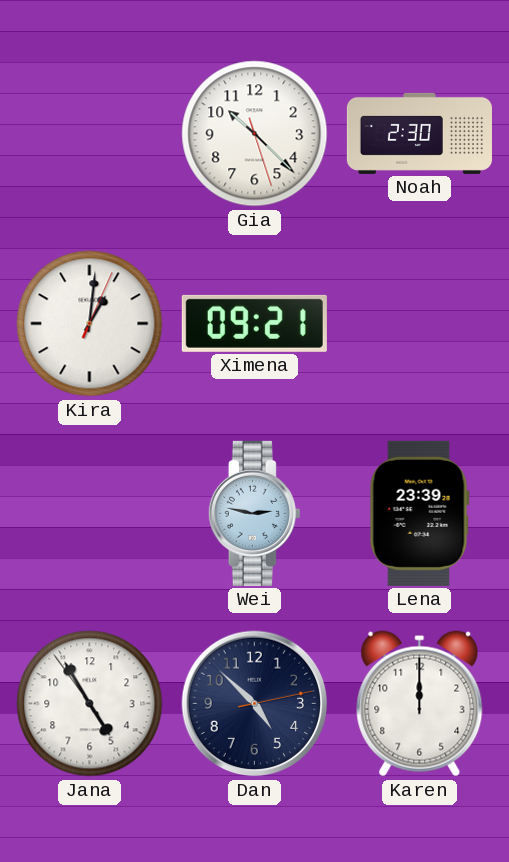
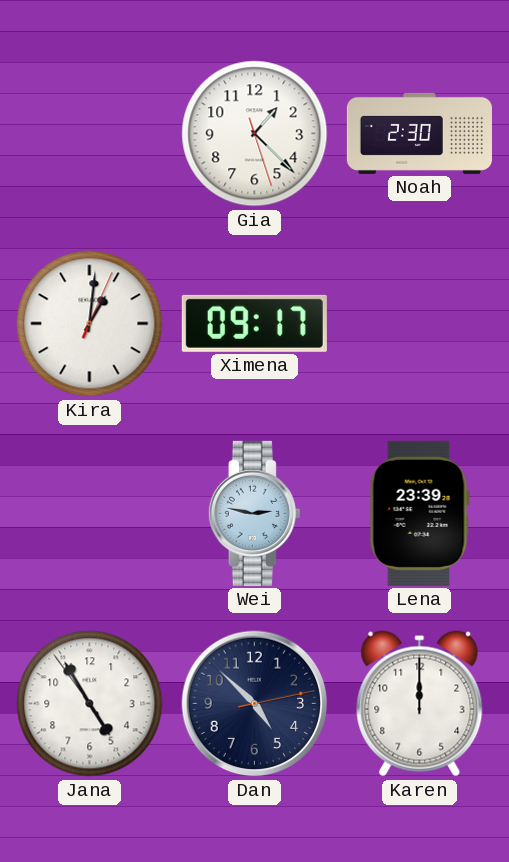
Gia: 10:22 -> 1:22 (255, 134)
Ximena: 09:21 -> 09:17 (254, 323)
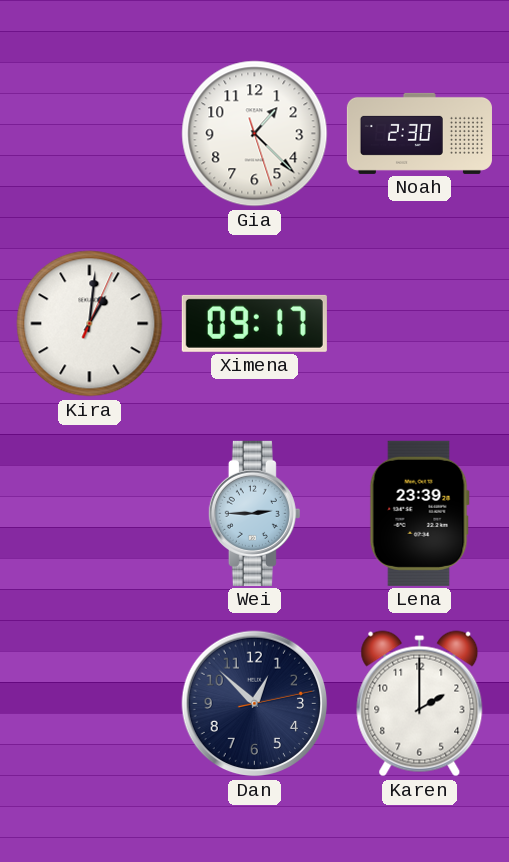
Wei: 2:47 -> 2:45 (254, 513)
Jana: 4:54 -> none (90, 704)
Dan: 4:52 -> 12:52 (255, 704)
Karen: 12:00 -> 2:00 (420, 704)
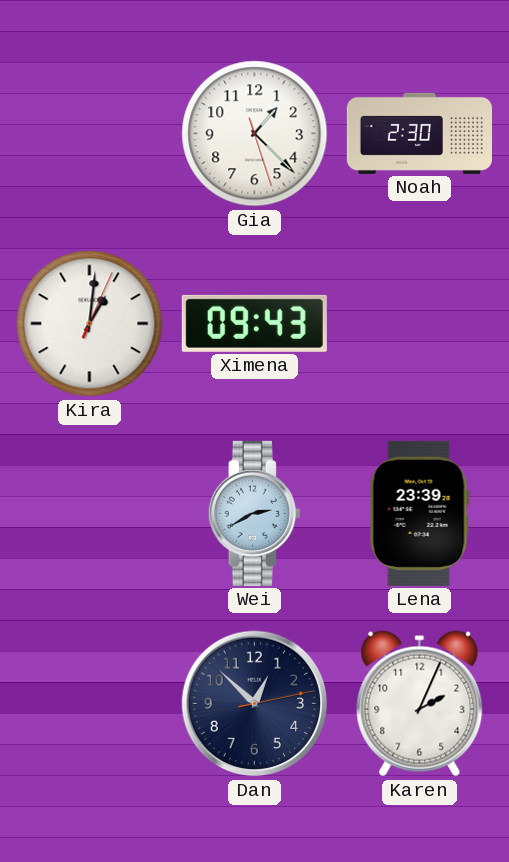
Ximena: 09:17 -> 09:43 (254, 323)
Wei: 2:45 -> 2:40 (254, 513)
Karen: 2:00 -> 2:04 (420, 704)
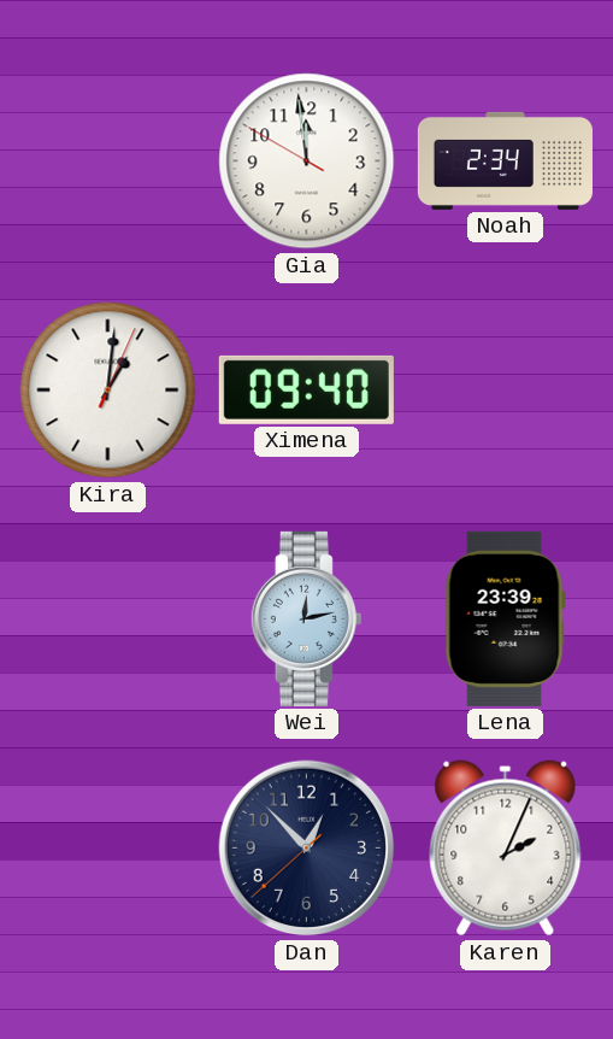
Gia: 1:22 -> 11:58 (307, 162)
Noah: 2:30 -> 2:34 (505, 160)
Ximena: 09:43 -> 09:40 (306, 389)
Wei: 2:40 -> 12:13 (306, 618)
Dan: 12:52:13 -> 12:52:38 (307, 849)
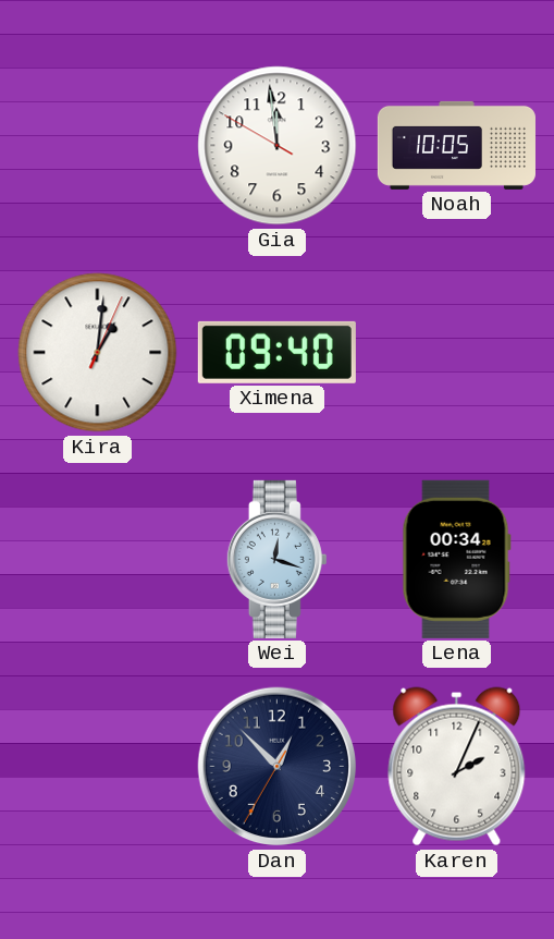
Noah: 2:34 -> 10:05 (456, 145)
Wei: 12:13 -> 12:18 (276, 559)
Lena: 23:39 -> 00:34 (456, 559)
Dan: 12:52:38 -> 12:52:35 (278, 767)
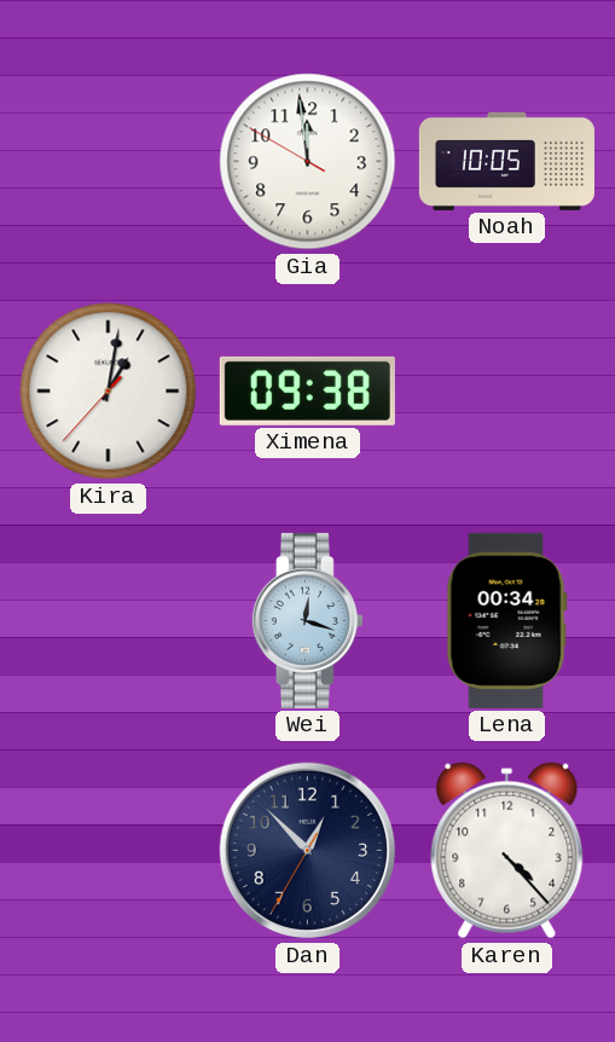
Kira: 1:01:04 -> 1:01:37 (109, 392)
Ximena: 09:40 -> 09:38 (307, 390)
Karen: 2:04 -> 4:23 (507, 851)
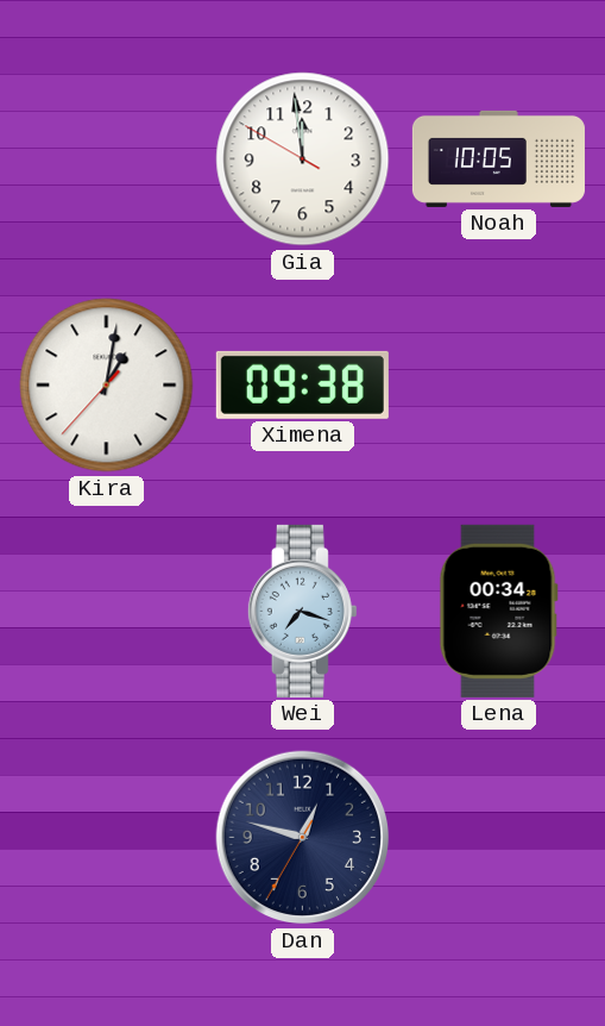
Wei: 12:18 -> 7:18 (302, 611)
Dan: 12:52 -> 12:47 (303, 838)
Karen: 4:23 -> none (507, 851)
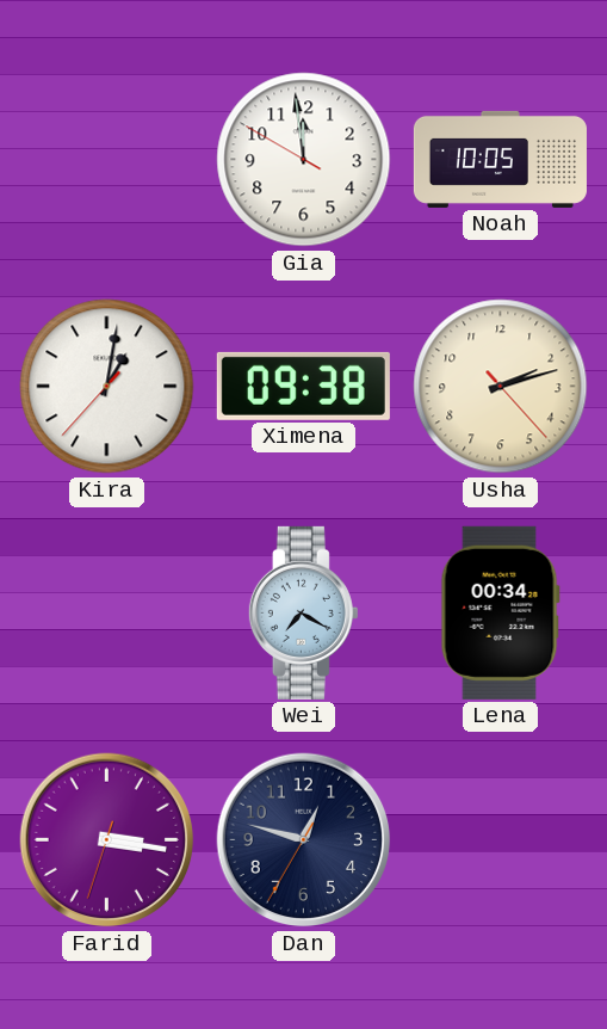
Usha: none -> 2:12 (501, 387)
Wei: 7:18 -> 7:20 (303, 612)
Farid: none -> 3:16 (107, 840)
